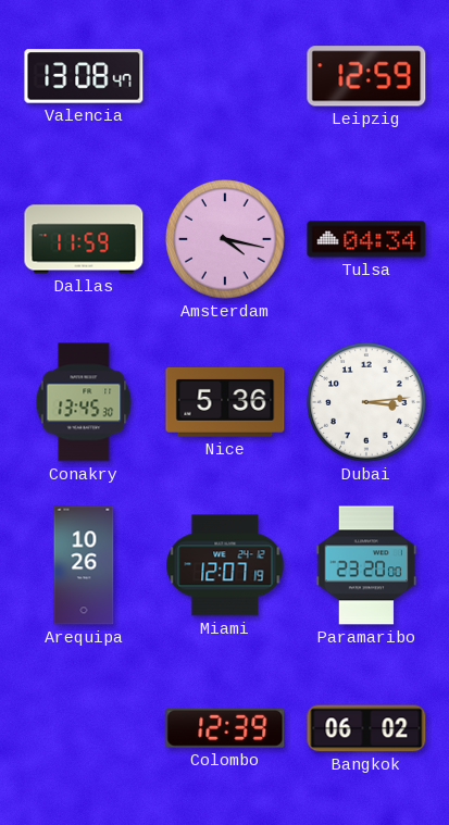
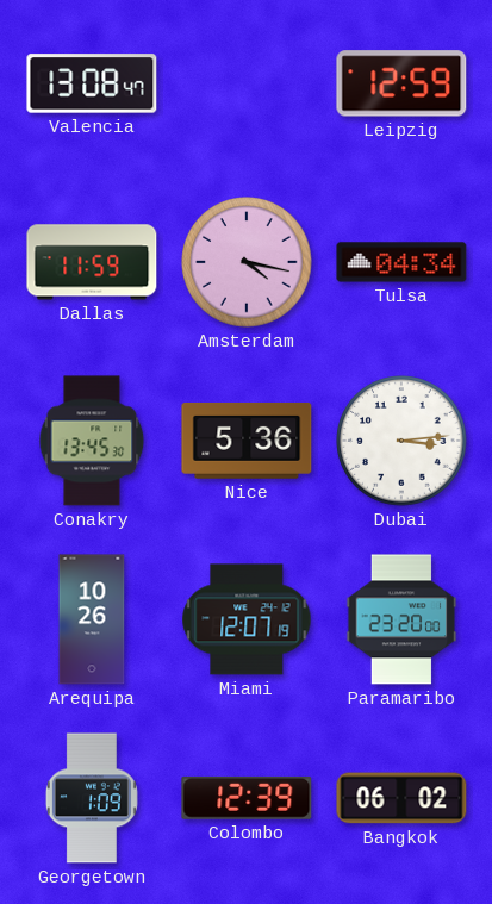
Georgetown: none -> 1:09 (92, 798)
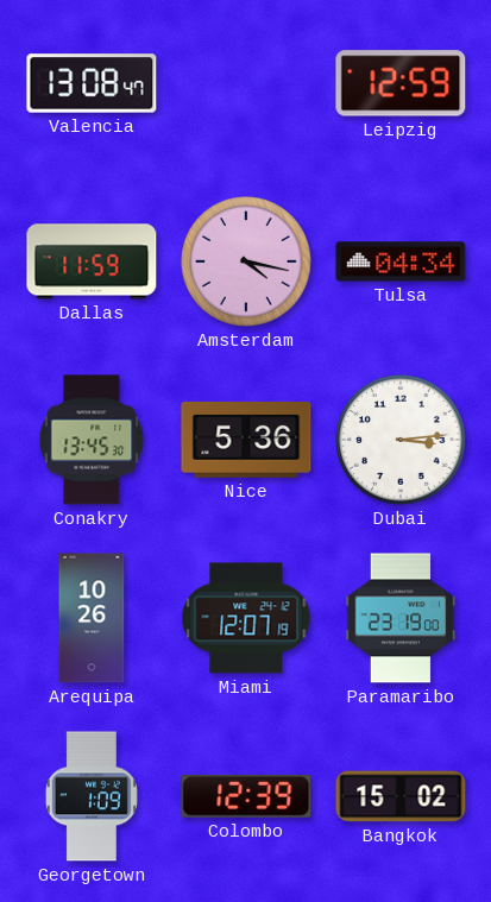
Paramaribo: 23:20 -> 23:19 (401, 618)
Bangkok: 06:02 -> 15:02 (401, 796)
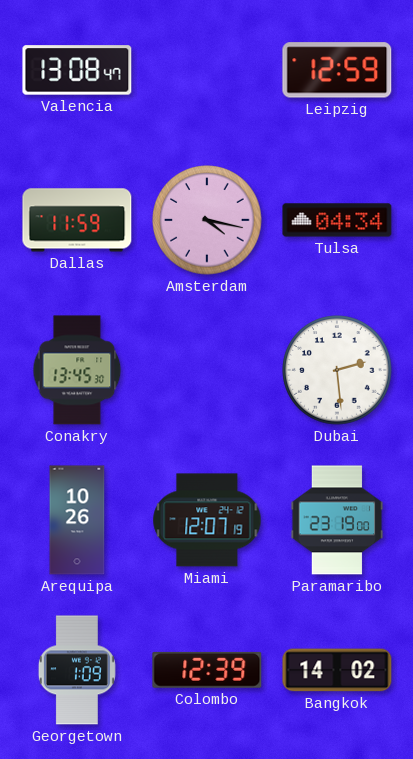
Nice: 5:36 -> none (246, 440)
Dubai: 3:14 -> 2:29 (337, 370)
Bangkok: 15:02 -> 14:02 (337, 670)
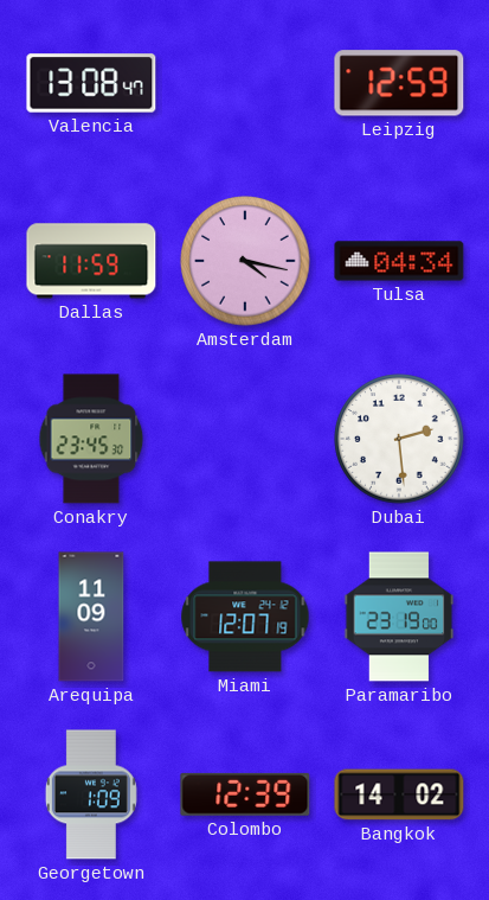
Conakry: 13:45 -> 23:45 (91, 439)
Arequipa: 10:26 -> 11:09 (91, 617)
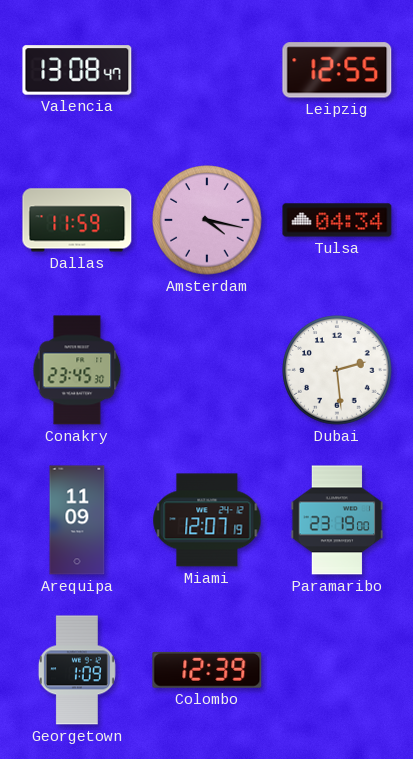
Leipzig: 12:59 -> 12:55 (337, 70)
Bangkok: 14:02 -> none (399, 794)
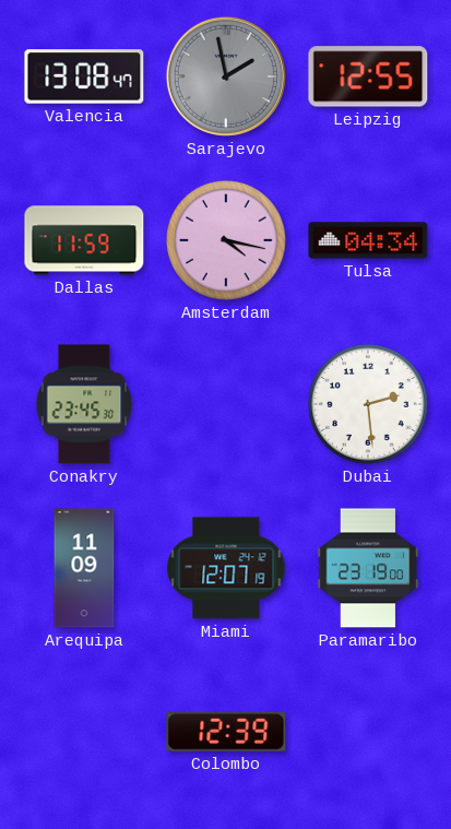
Sarajevo: none -> 1:58 (226, 76)
Georgetown: 1:09 -> none (77, 670)
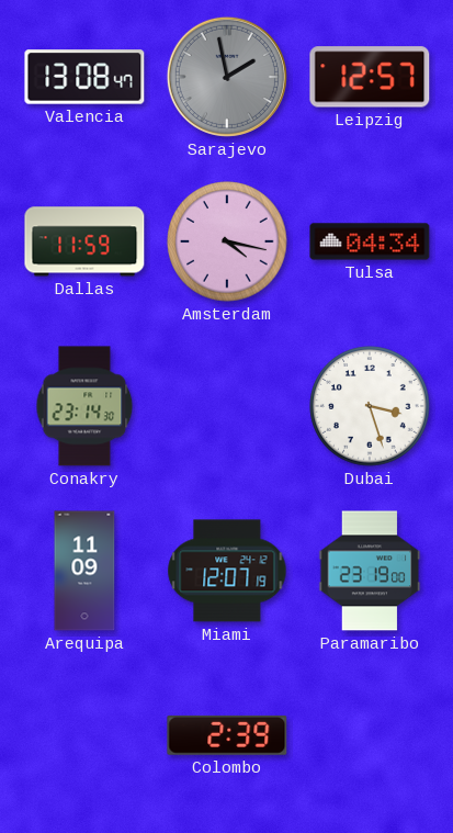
Leipzig: 12:55 -> 12:57 (370, 77)
Conakry: 23:45 -> 23:14 (84, 406)
Dubai: 2:29 -> 3:27 (370, 406)
Colombo: 12:39 -> 2:39 (227, 735)
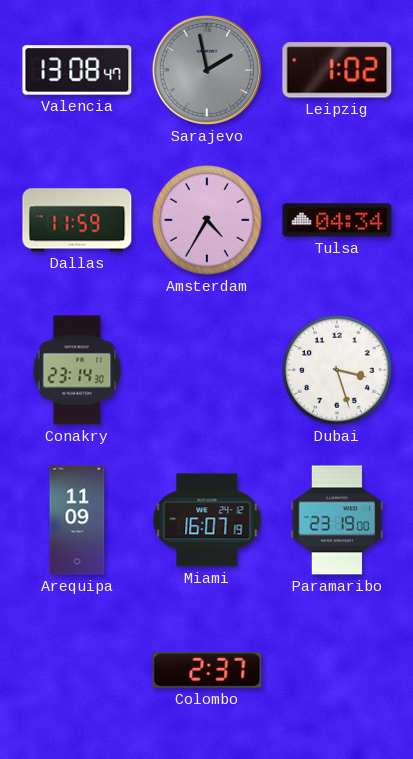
Leipzig: 12:57 -> 1:02 (337, 70)
Amsterdam: 4:17 -> 4:35 (207, 220)
Miami: 12:07 -> 16:07 (207, 520)
Colombo: 2:39 -> 2:37 (207, 670)
